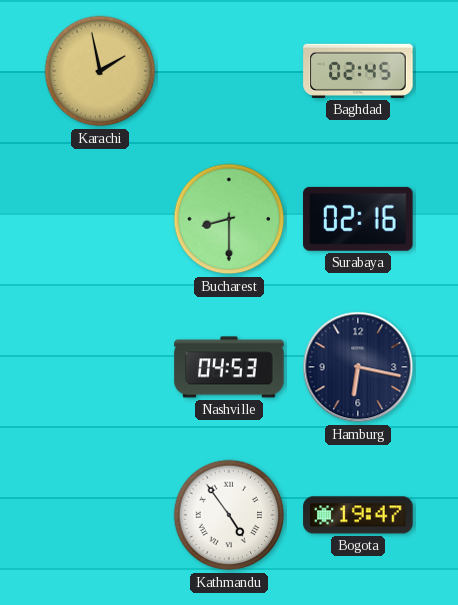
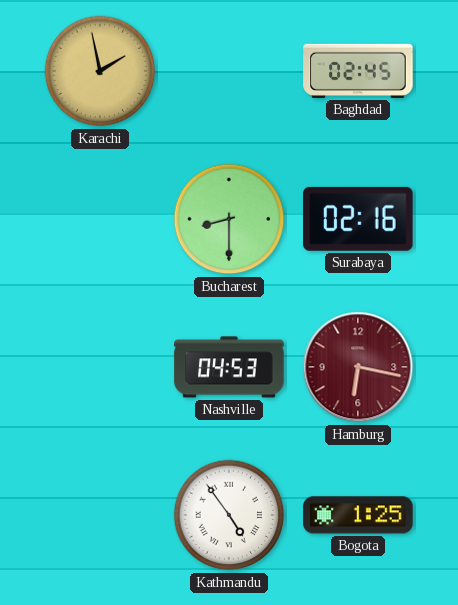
Hamburg dial: navy -> burgundy (358, 367)
Bogota: 19:47 -> 1:25 (358, 515)
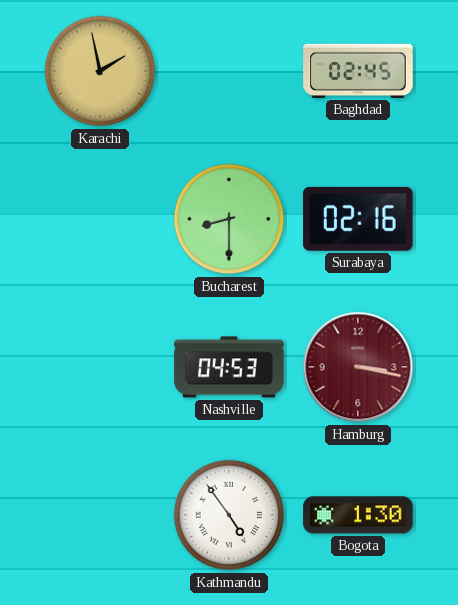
Hamburg: 6:17 -> 3:17 (358, 367)
Bogota: 1:25 -> 1:30 (358, 515)
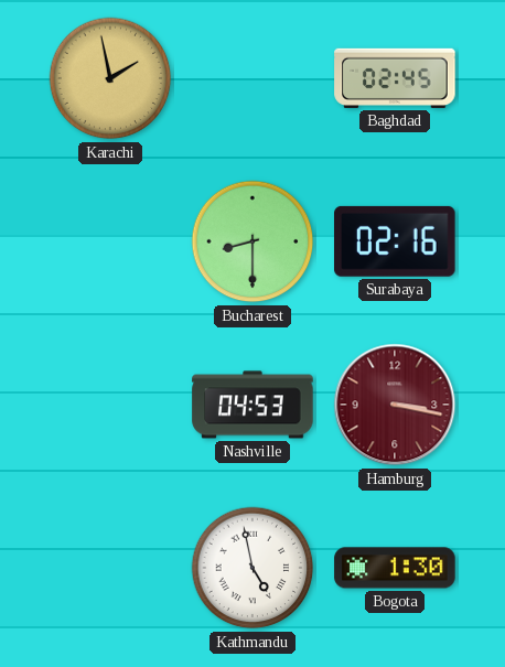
Kathmandu: 4:54 -> 4:58 (253, 568)
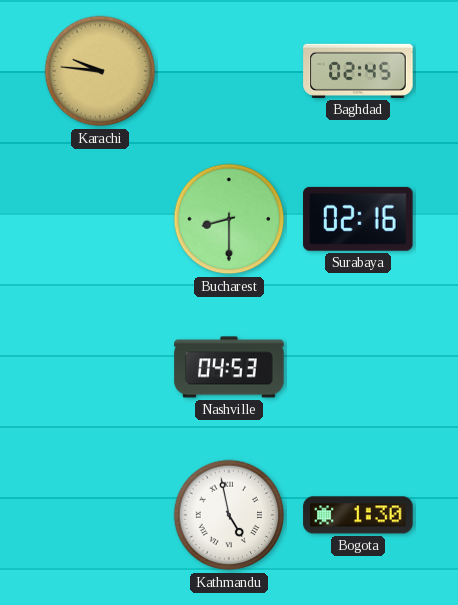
Karachi: 1:58 -> 9:46 (100, 71)
Hamburg: 3:17 -> none (395, 405)
